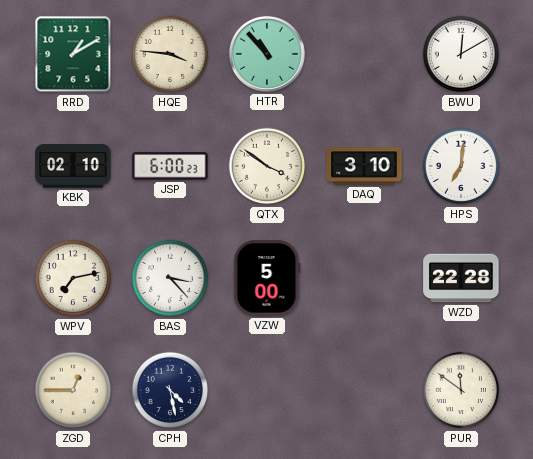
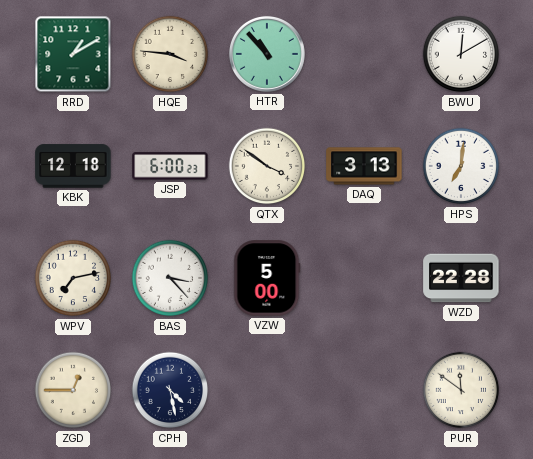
KBK: 02:10 -> 12:18 (73, 166)
DAQ: 3:10 -> 3:13 (364, 166)
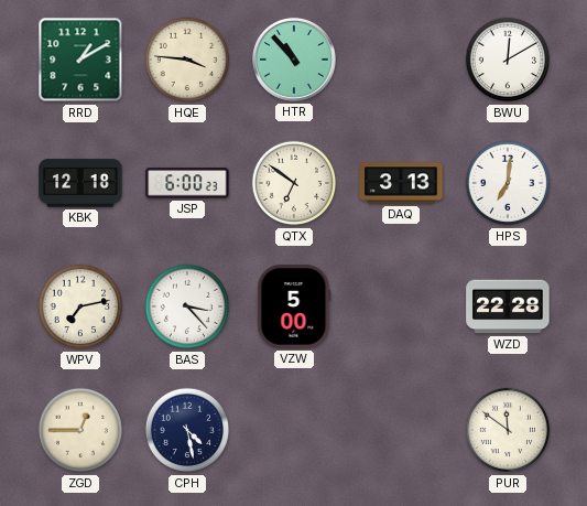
QTX: 3:51 -> 6:51 (294, 183)
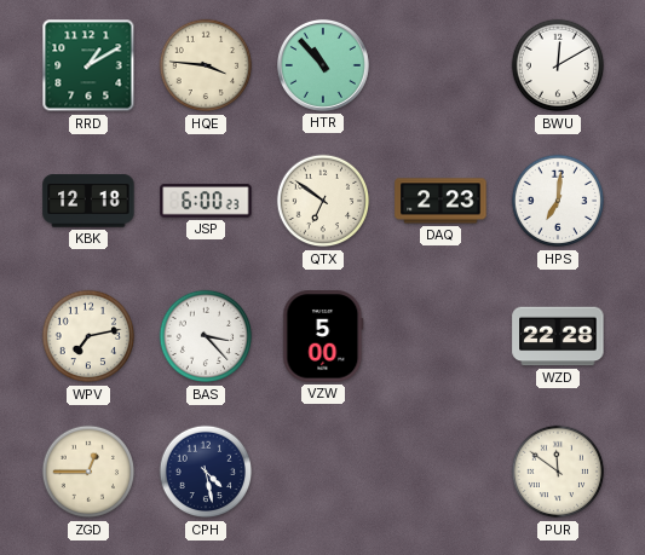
DAQ: 3:13 -> 2:23 (440, 201)
